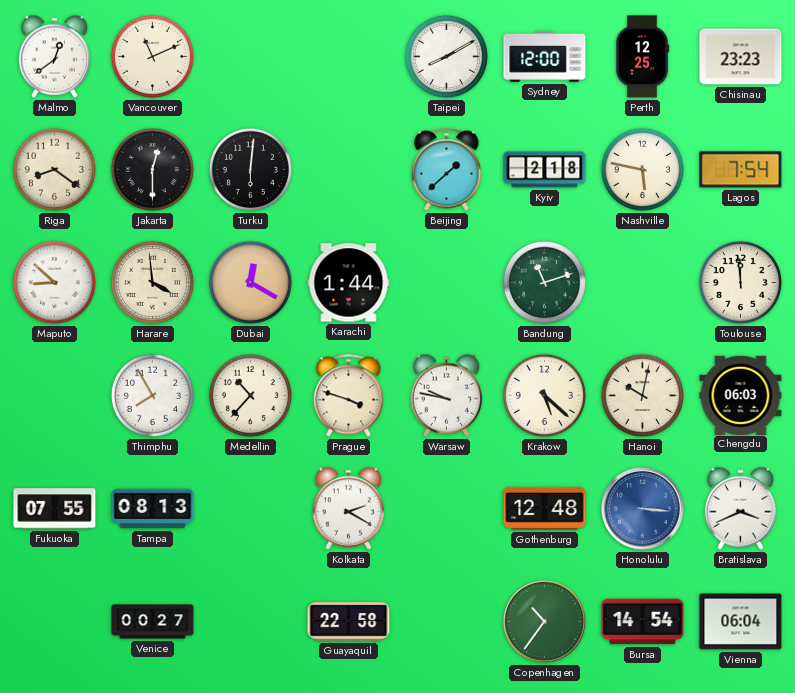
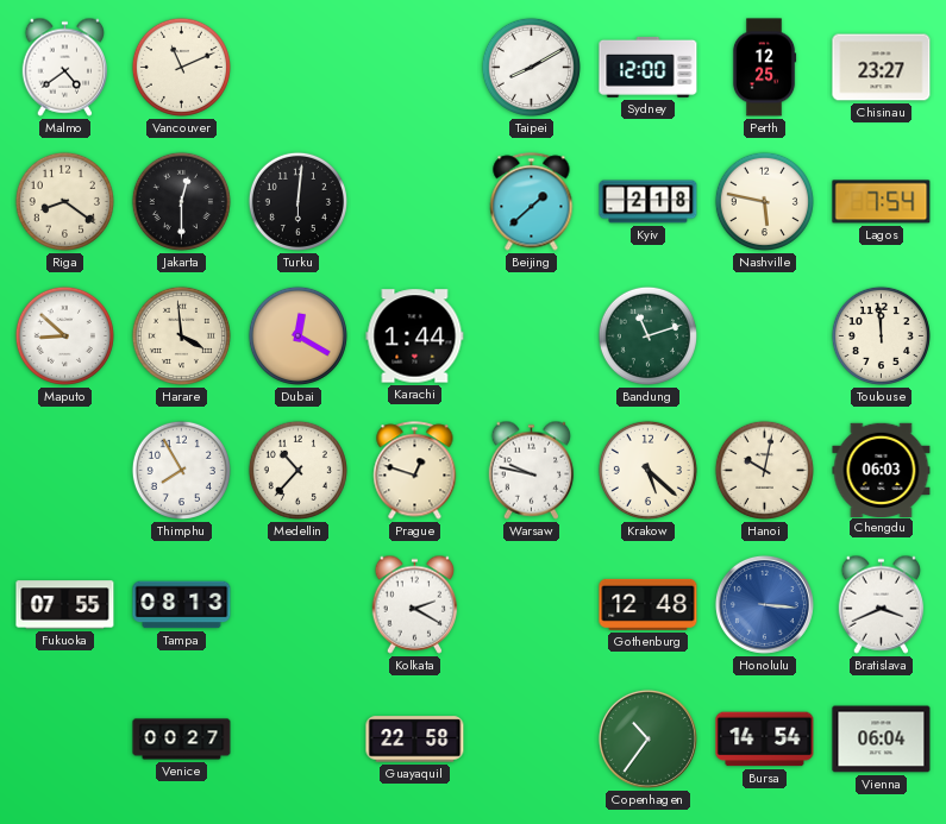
Malmo: 12:39 -> 4:39 (65, 67)
Chisinau: 23:23 -> 23:27 (882, 68)
Prague: 3:48 -> 12:48 (415, 471)
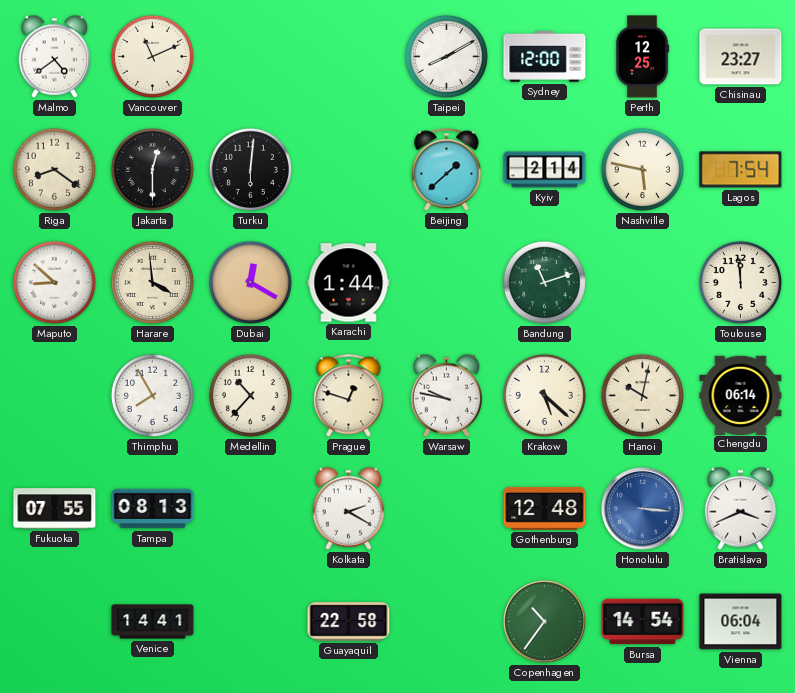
Kyiv: 2:18 -> 2:14 (545, 170)
Chengdu: 06:03 -> 06:14 (741, 395)
Venice: 00:27 -> 14:41 (153, 622)
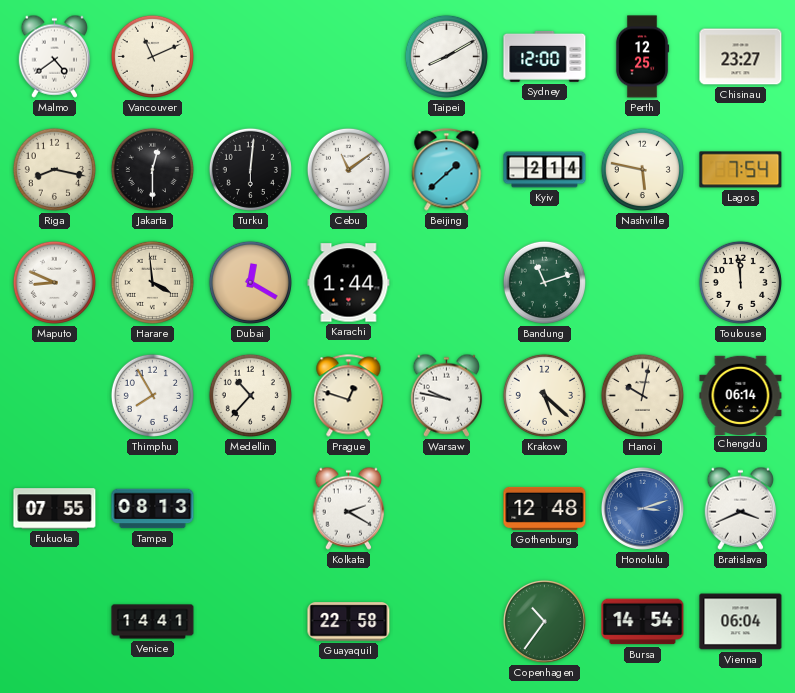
Riga: 8:21 -> 8:17 (54, 169)
Cebu: none -> 11:09 (348, 169)
Maputo: 8:52 -> 8:49 (54, 282)
Honolulu: 3:16 -> 3:12 (642, 508)
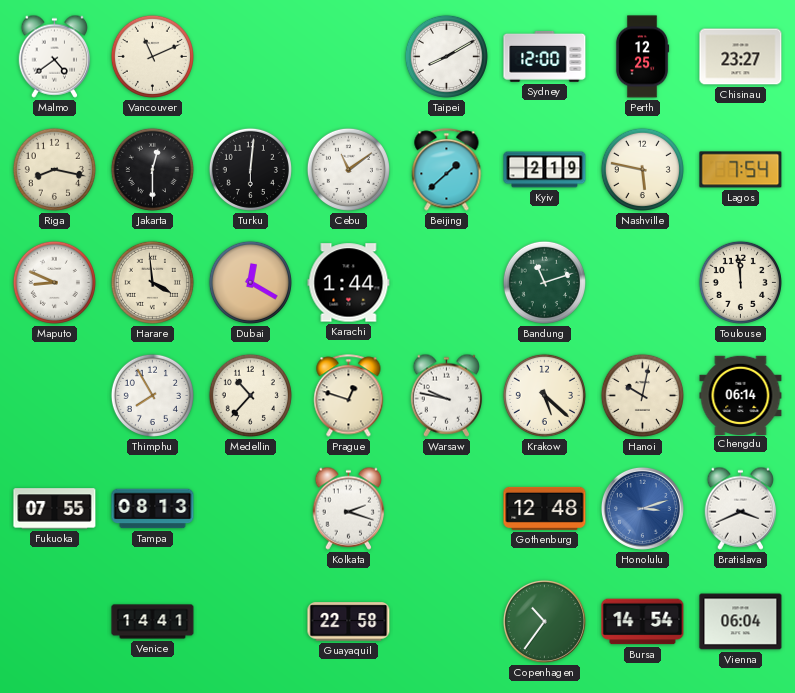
Kyiv: 2:14 -> 2:19 (545, 170)
Kolkata: 2:20 -> 2:18 (349, 508)
